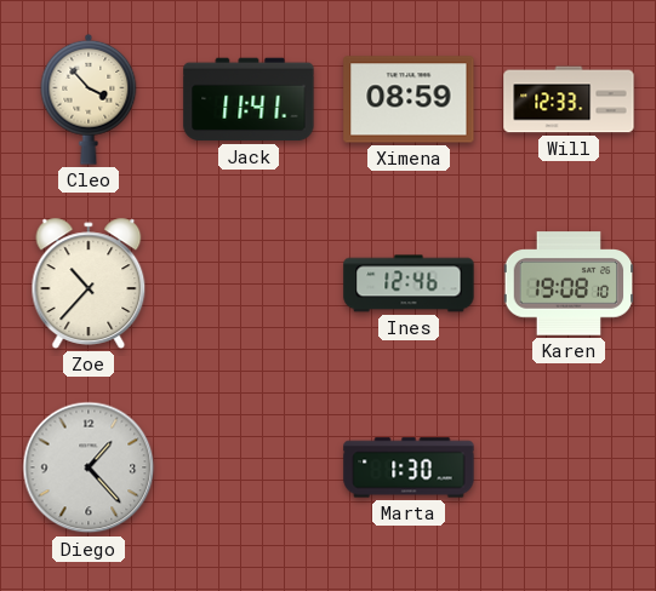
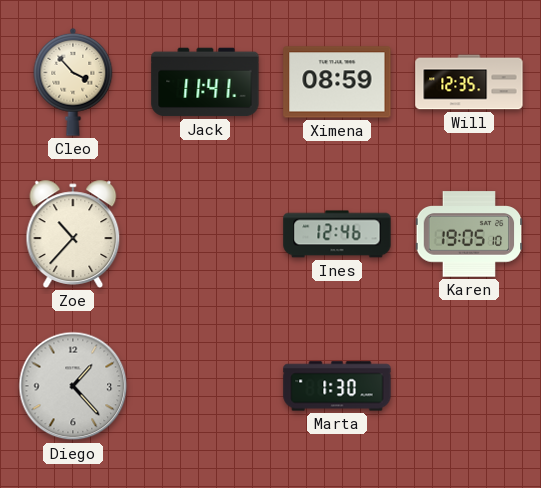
Will: 12:33 -> 12:35 (469, 82)
Karen: 19:08 -> 19:05 (469, 234)
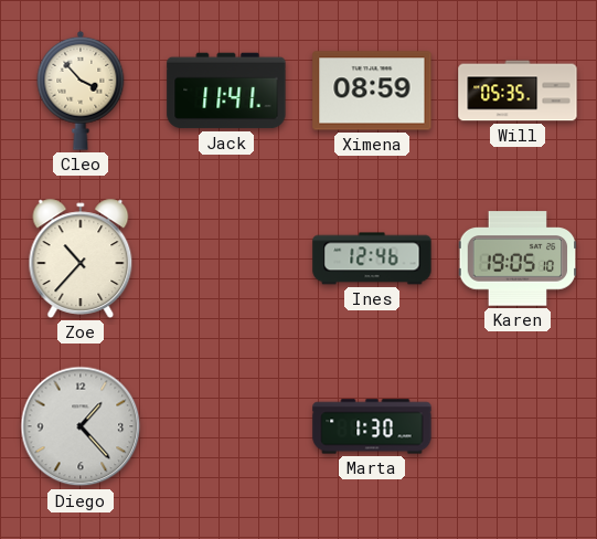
Will: 12:35 -> 05:35 (518, 91)
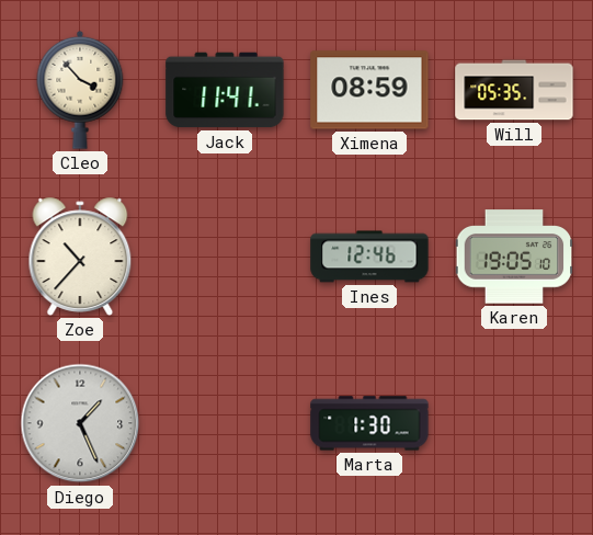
Diego: 1:23 -> 1:26 (80, 423)
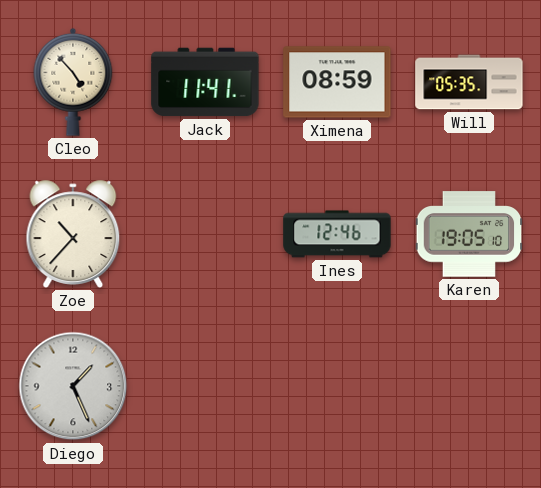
Cleo: 3:53 -> 4:53 (73, 82)
Marta: 1:30 -> none (369, 423)
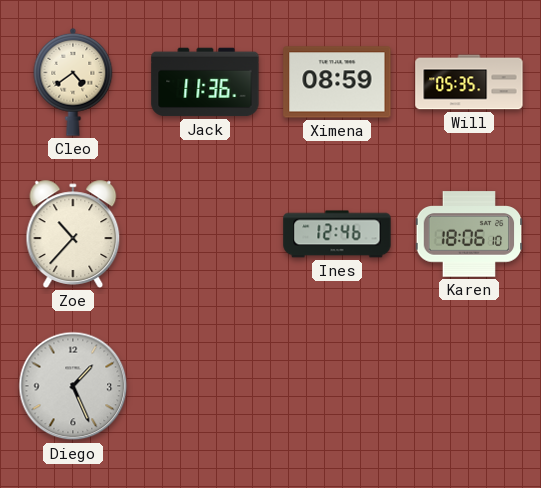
Cleo: 4:53 -> 4:39 (73, 82)
Jack: 11:41 -> 11:36 (205, 82)
Karen: 19:05 -> 18:06 (469, 234)
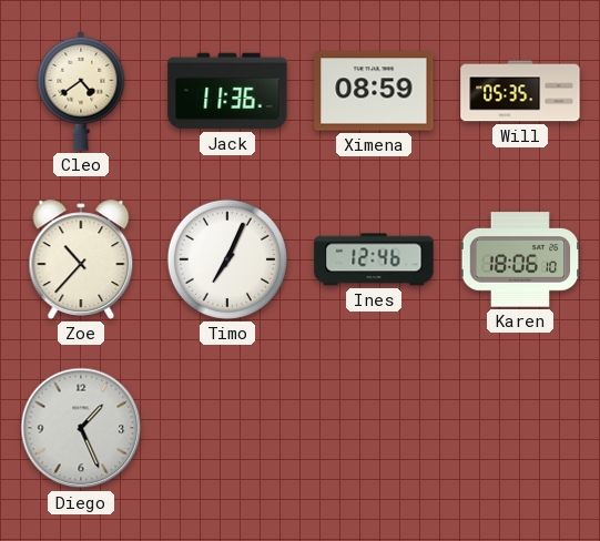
Timo: none -> 7:04 (227, 259)
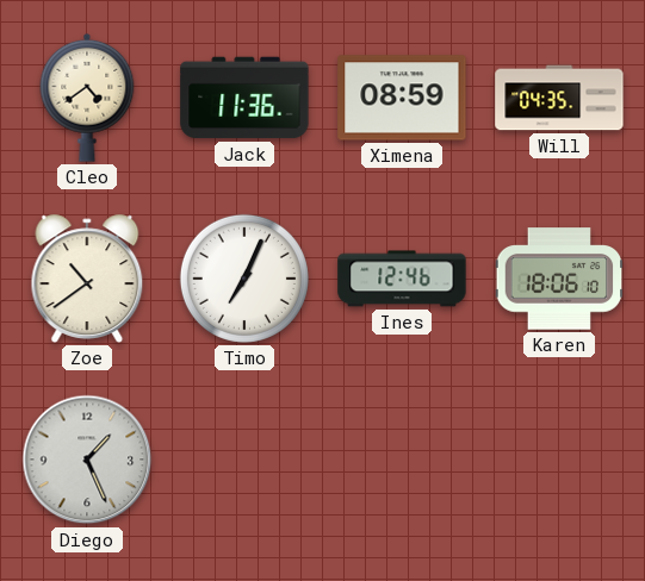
Will: 05:35 -> 04:35 (559, 98)
Zoe: 10:37 -> 10:39 (87, 279)
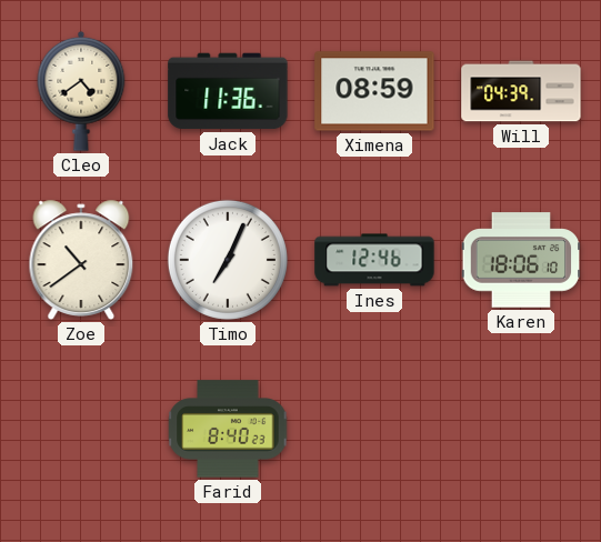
Will: 04:35 -> 04:39 (521, 91)
Diego: 1:26 -> none (87, 460)
Farid: none -> 8:40 (228, 429)
